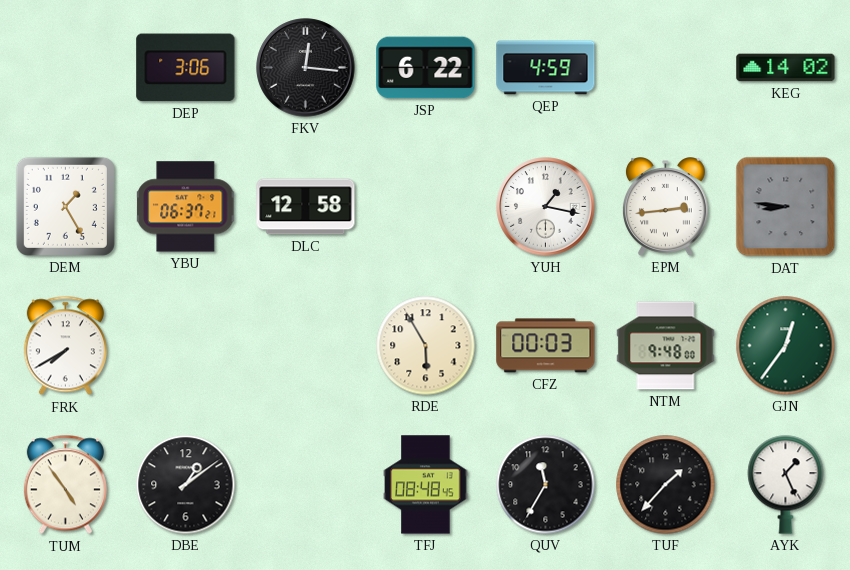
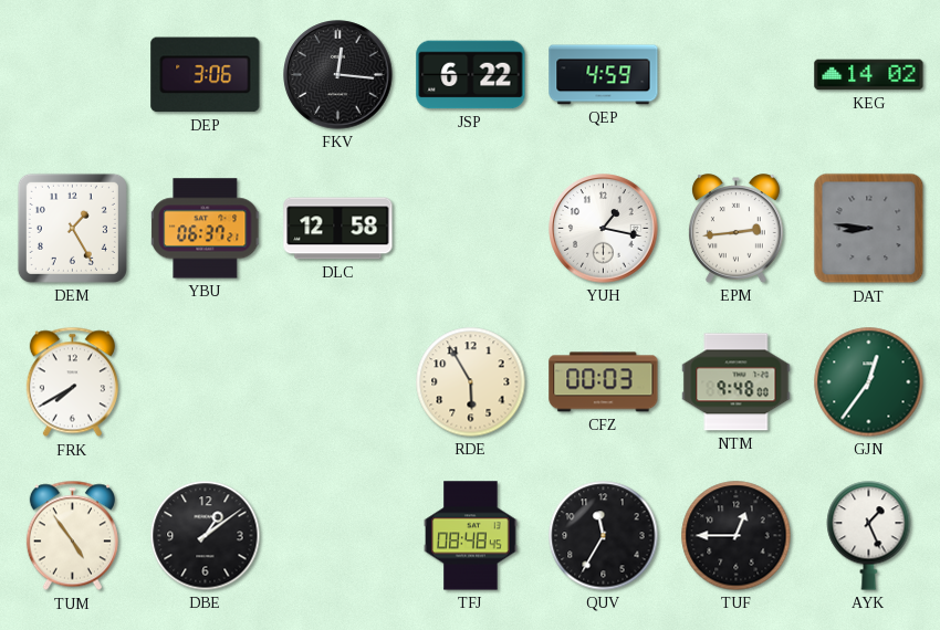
TUF: 1:37 -> 12:45 (737, 536)
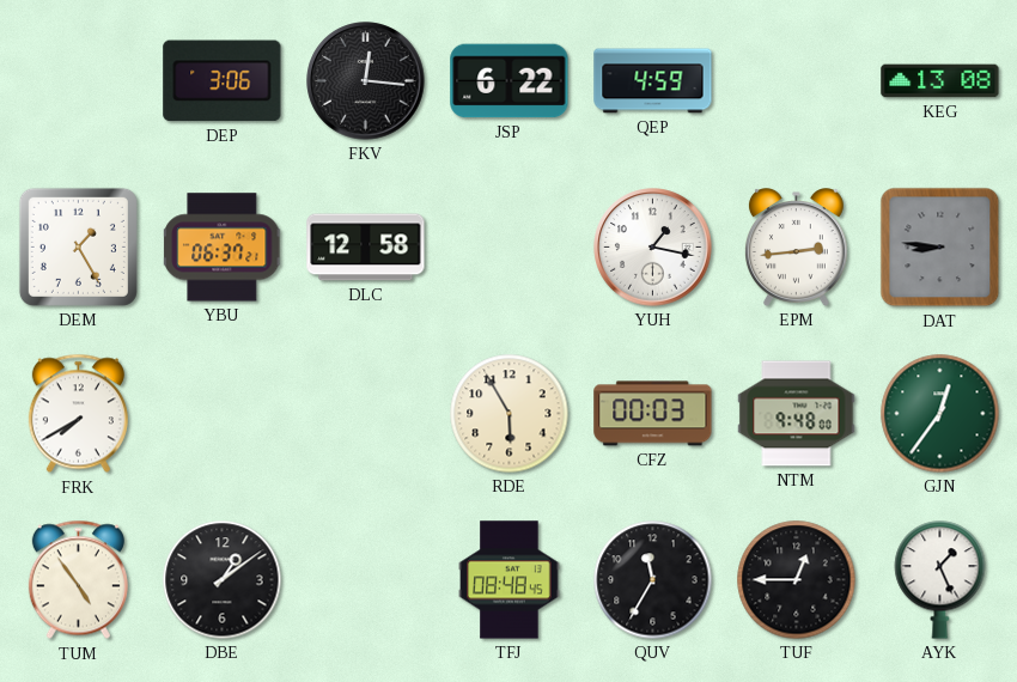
KEG: 14:02 -> 13:08 (940, 81)
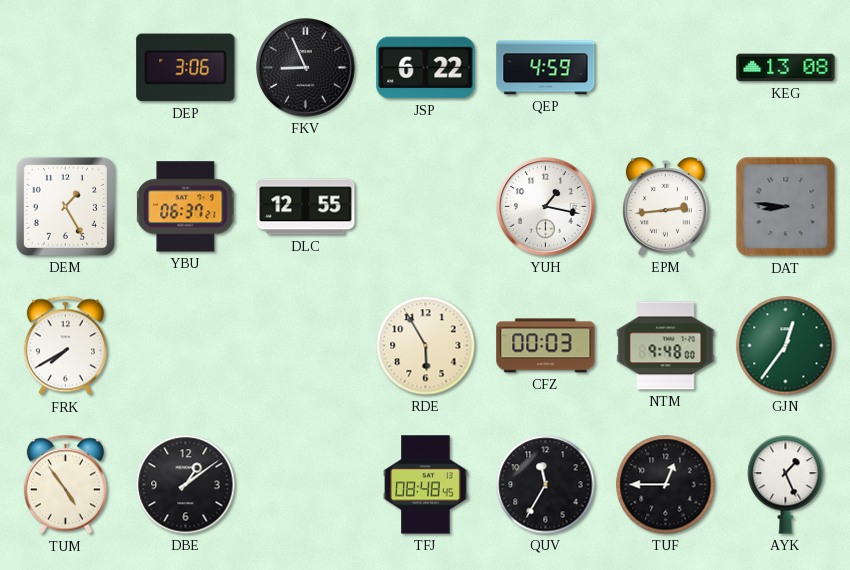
FKV: 12:16 -> 8:56 (306, 68)
DLC: 12:58 -> 12:55 (306, 207)
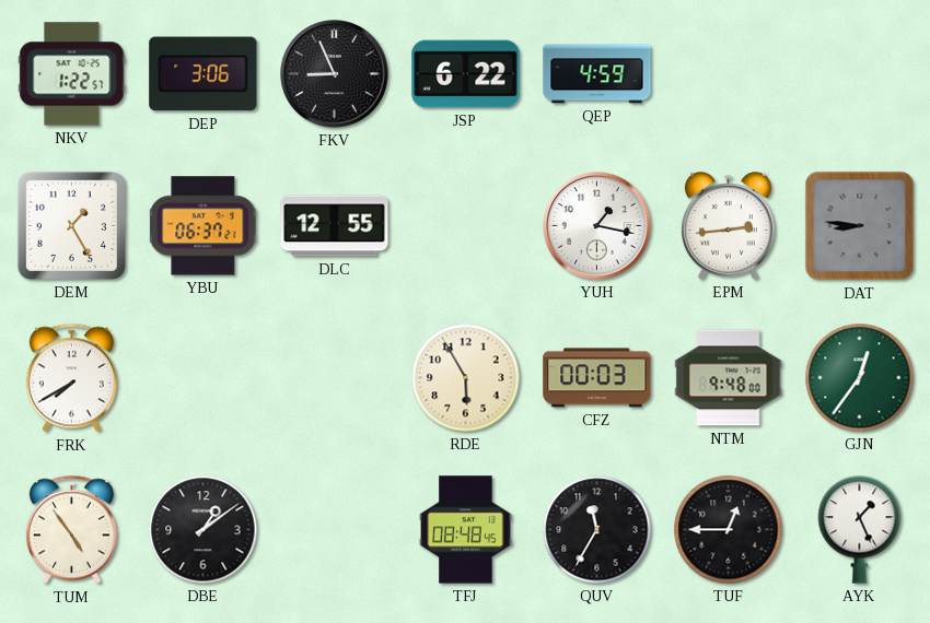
NKV: none -> 1:22 (72, 74)
KEG: 13:08 -> none (786, 68)
